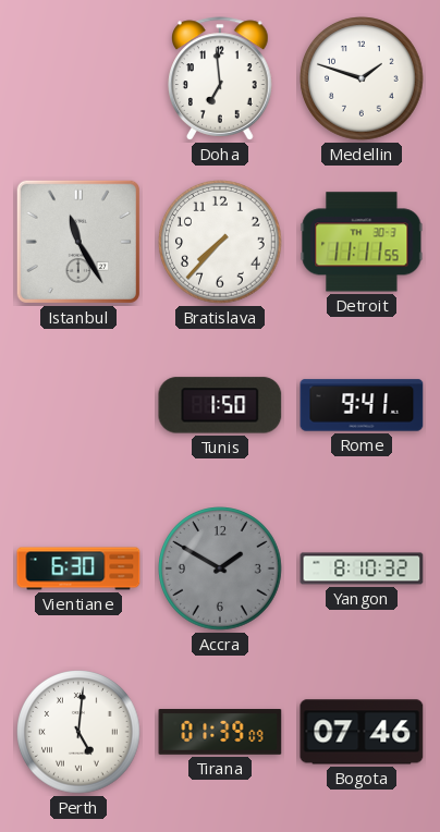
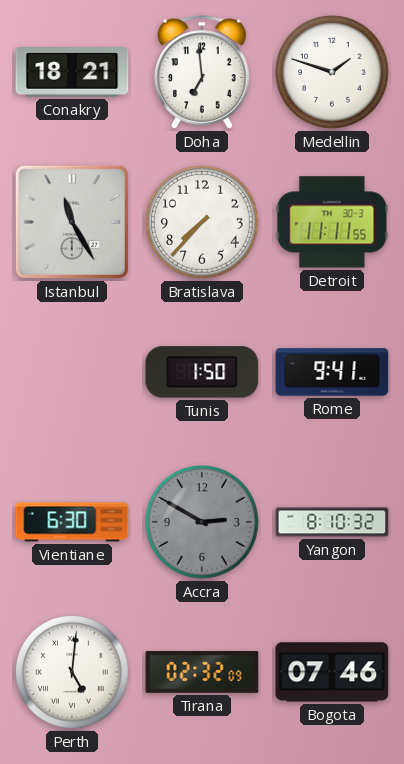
Conakry: none -> 18:21 (72, 72)
Accra: 1:50 -> 2:50 (202, 522)
Tirana: 01:39 -> 02:32 (202, 672)
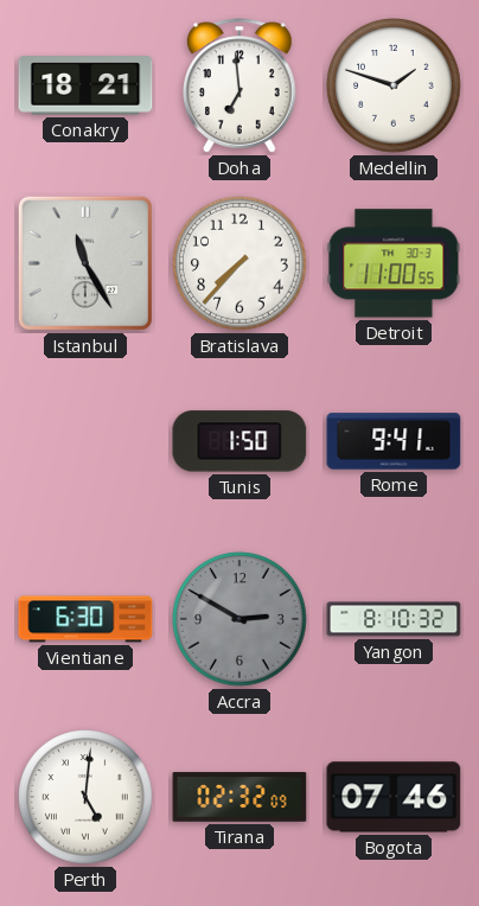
Detroit: 11:11 -> 11:00 (394, 263)
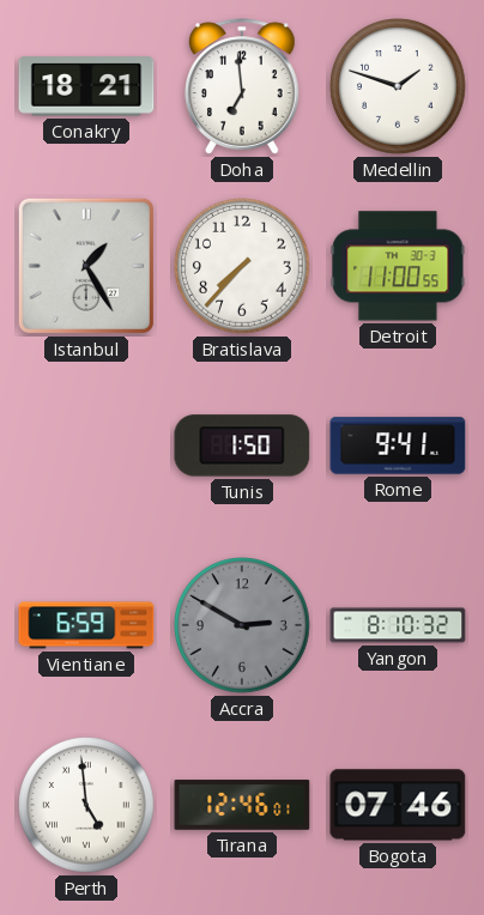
Istanbul: 11:25 -> 1:25 (86, 266)
Vientiane: 6:30 -> 6:59 (86, 625)
Perth: 5:01 -> 4:59 (86, 805)
Tirana: 02:32 -> 12:46 (242, 805)
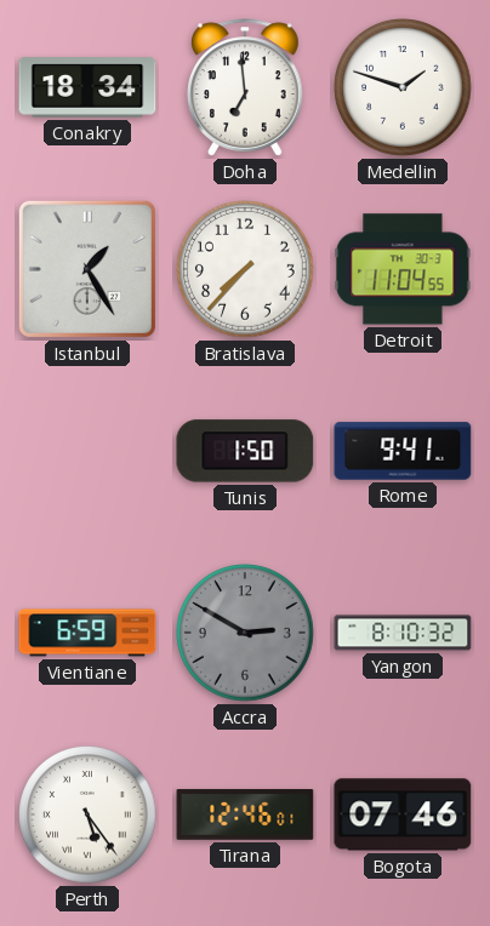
Conakry: 18:21 -> 18:34 (87, 87)
Detroit: 11:00 -> 11:04 (403, 269)
Perth: 4:59 -> 5:24 (87, 814)
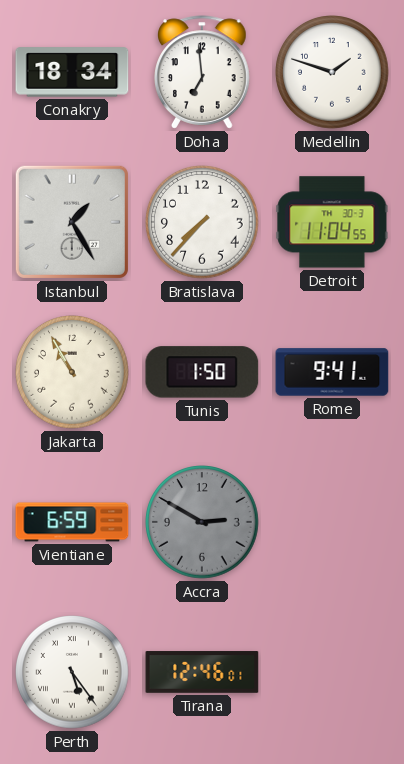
Jakarta: none -> 10:55 (72, 372)
Yangon: 8:10 -> none (403, 633)
Bogota: 07:46 -> none (403, 814)
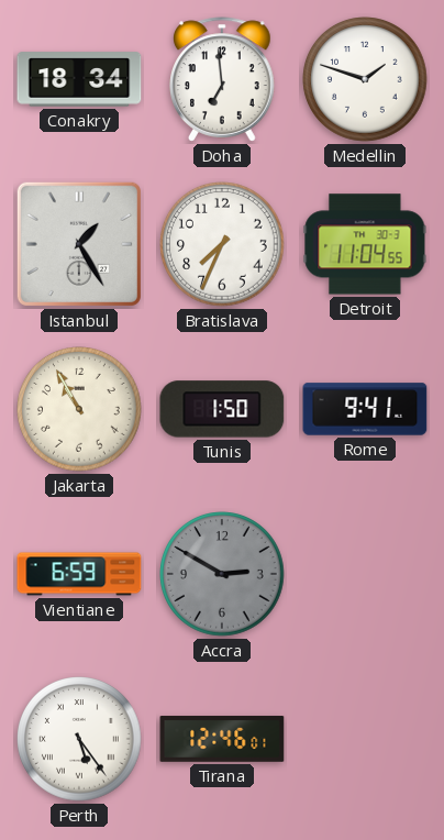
Bratislava: 7:37 -> 7:34 (222, 244)
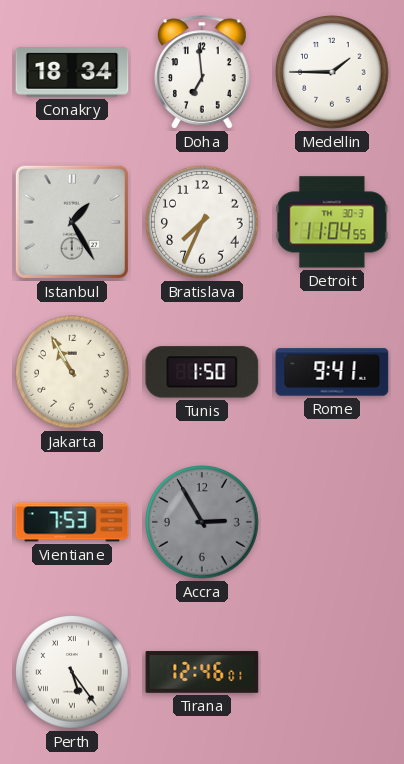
Medellin: 1:48 -> 1:45 (332, 72)
Vientiane: 6:59 -> 7:53 (72, 522)
Accra: 2:50 -> 2:55 (202, 522)
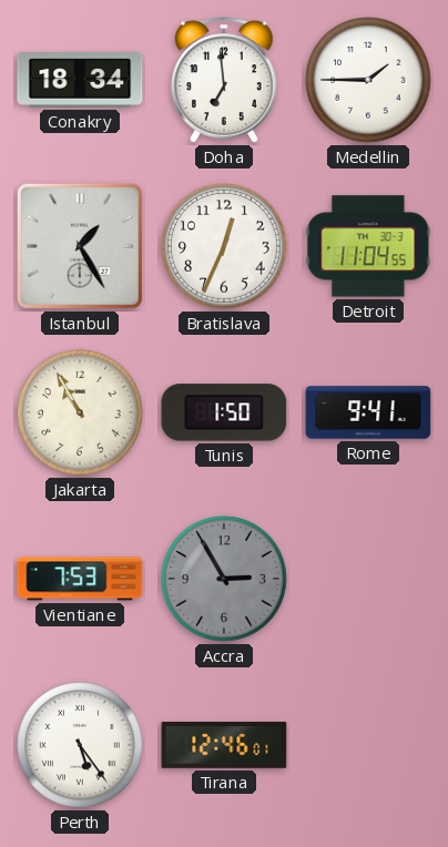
Bratislava: 7:34 -> 12:34 (224, 246)
